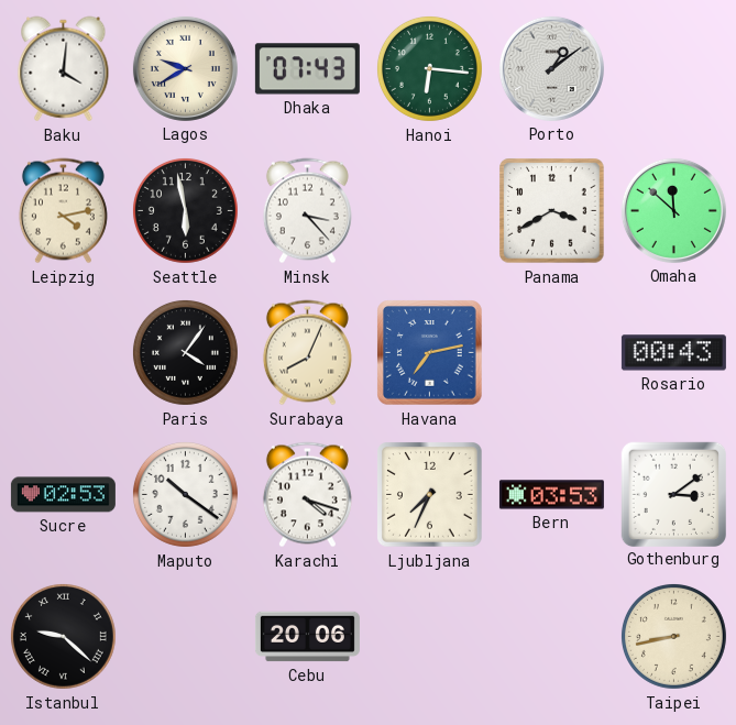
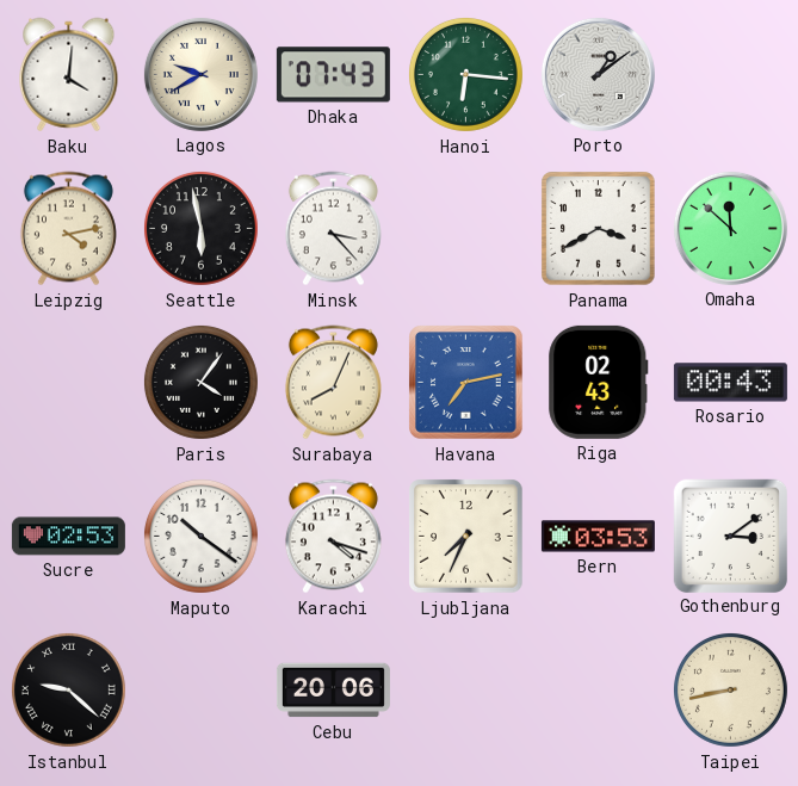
Riga: none -> 02:43 (599, 382)
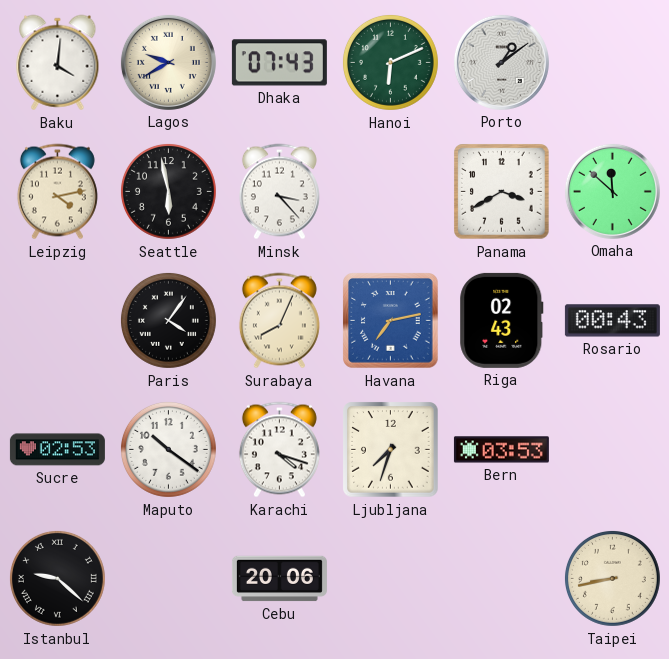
Hanoi: 6:16 -> 6:11 (390, 62)
Ljubljana: 7:34 -> 7:33 (391, 450)
Gothenburg: 3:09 -> none (730, 536)
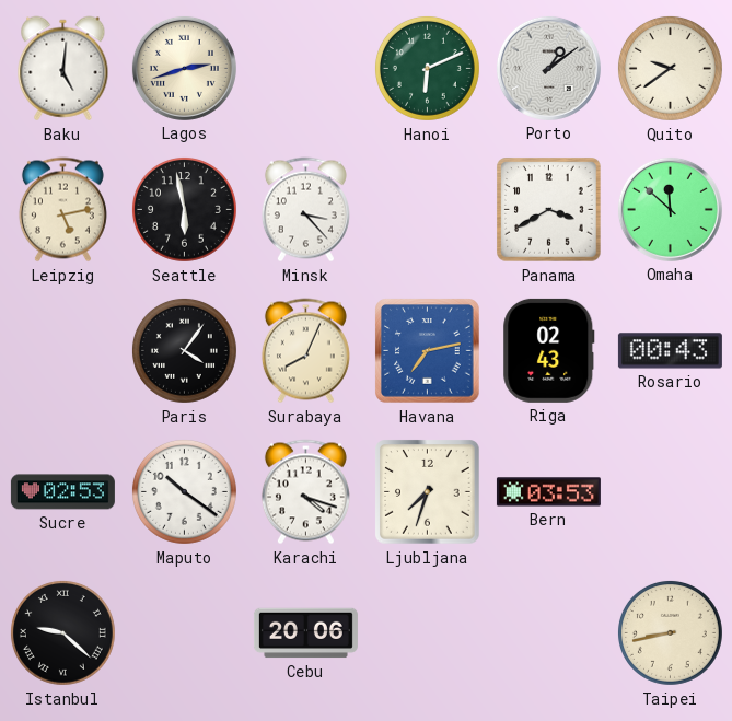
Baku: 4:01 -> 5:01 (63, 69)
Lagos: 9:40 -> 2:42 (184, 68)
Dhaka: 07:43 -> none (279, 63)
Quito: none -> 9:39 (670, 68)
Leipzig: 4:13 -> 5:13 (62, 210)
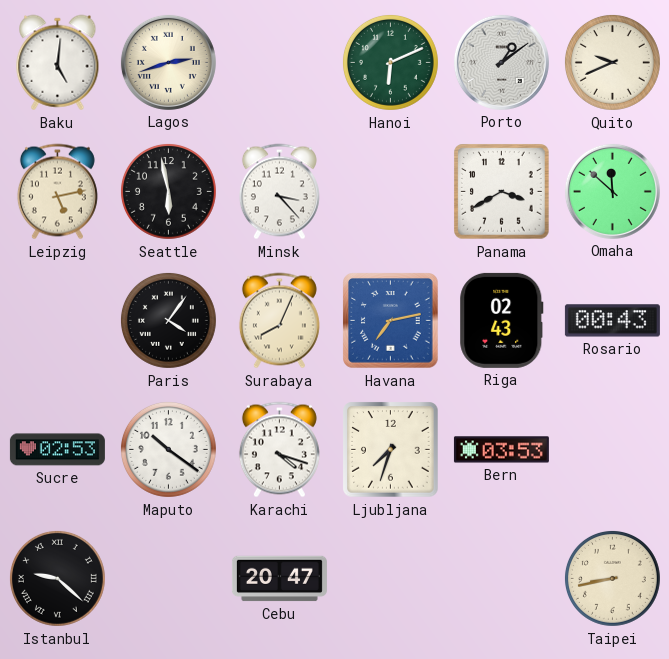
Quito: 9:39 -> 9:41 (612, 62)
Cebu: 20:06 -> 20:47 (279, 579)
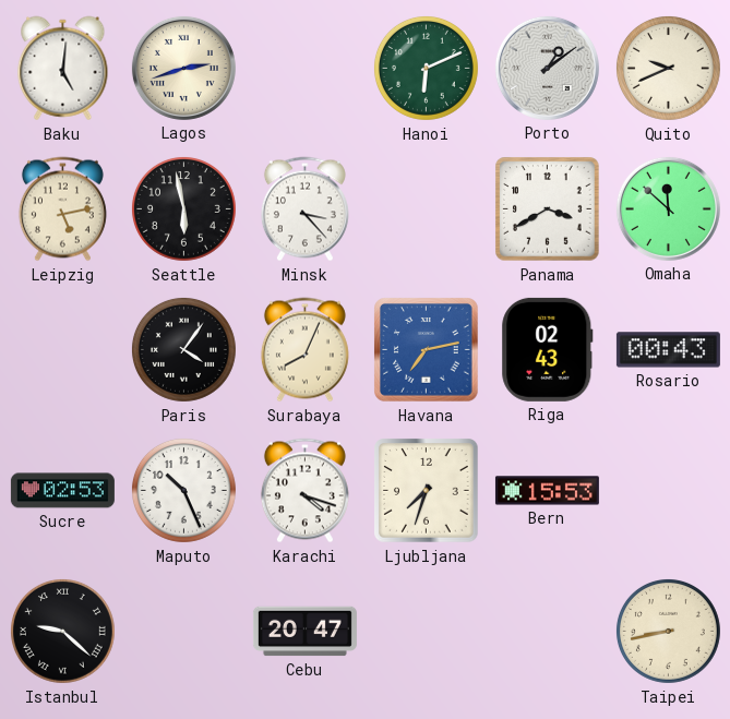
Maputo: 10:21 -> 10:26 (183, 490)
Bern: 03:53 -> 15:53 (547, 491)
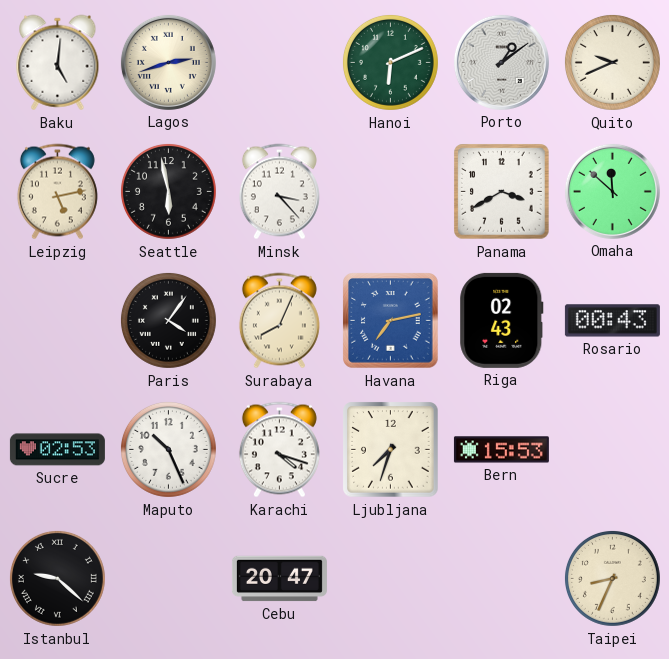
Taipei: 8:43 -> 8:34 (612, 578)
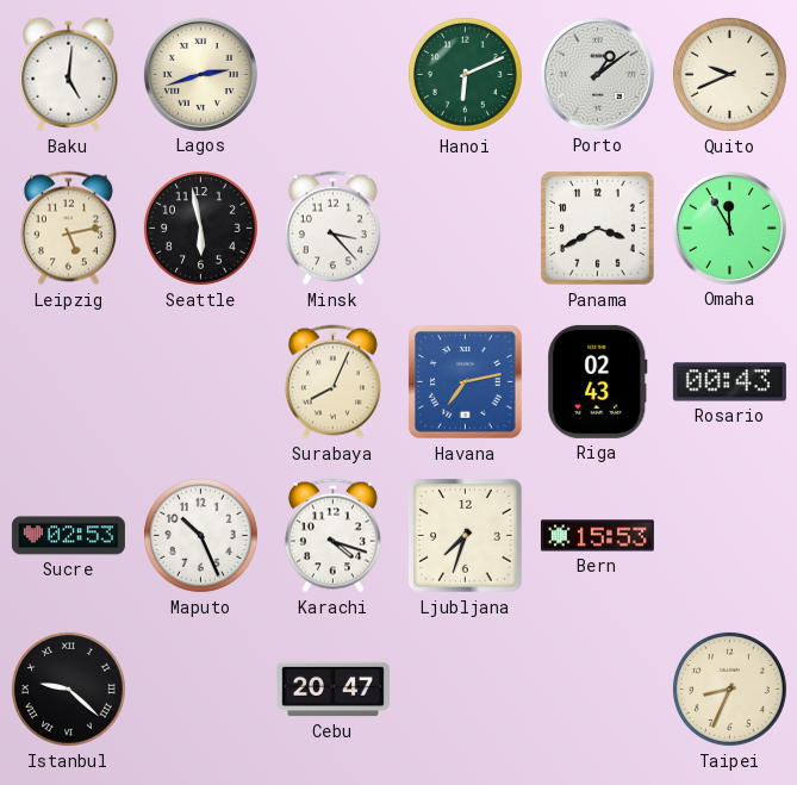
Omaha: 11:52 -> 11:55 (729, 228)
Paris: 4:06 -> none (168, 320)
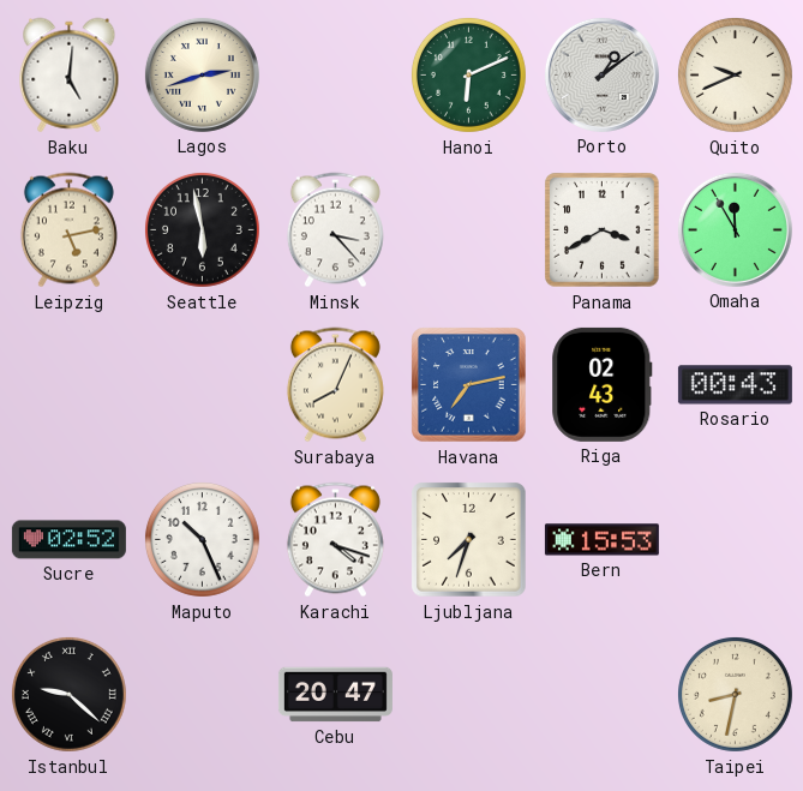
Sucre: 02:53 -> 02:52 (68, 540)
Taipei: 8:34 -> 8:32 (735, 694)
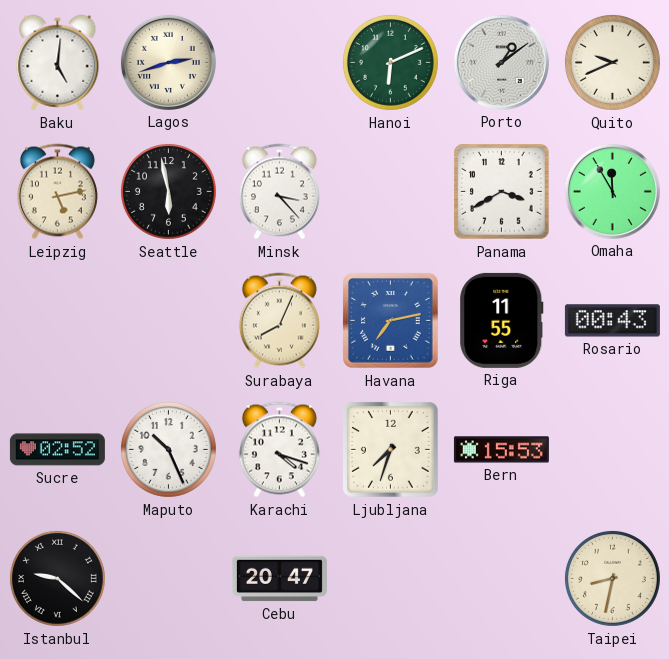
Riga: 02:43 -> 11:55 (502, 320)
